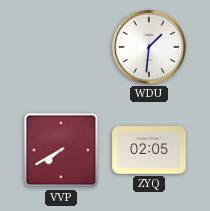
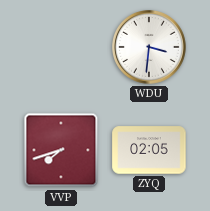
WDU: 1:31 -> 3:31 (150, 48)
VVP: 7:40 -> 7:42 (61, 150)
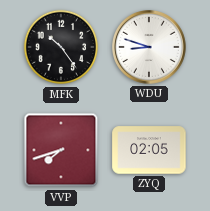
MFK: none -> 10:24 (61, 47)
WDU: 3:31 -> 8:48 (150, 48)
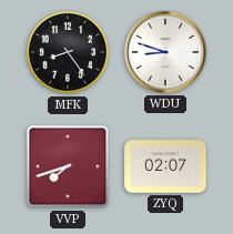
MFK: 10:24 -> 8:24 (68, 52)
ZYQ: 02:05 -> 02:07 (165, 166)
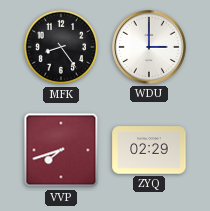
WDU: 8:48 -> 3:00 (150, 48)
ZYQ: 02:07 -> 02:29 (149, 150)
